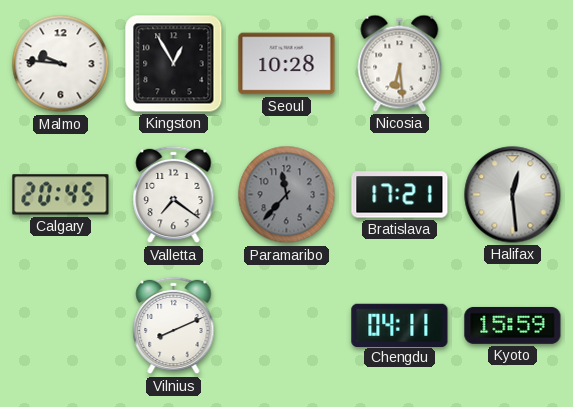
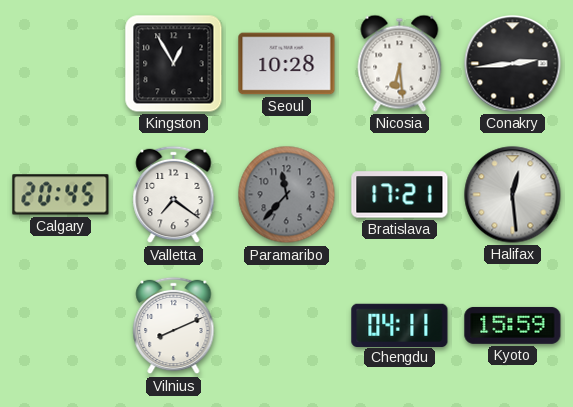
Malmo: 9:46 -> none (61, 64)
Conakry: none -> 2:44 (513, 64)
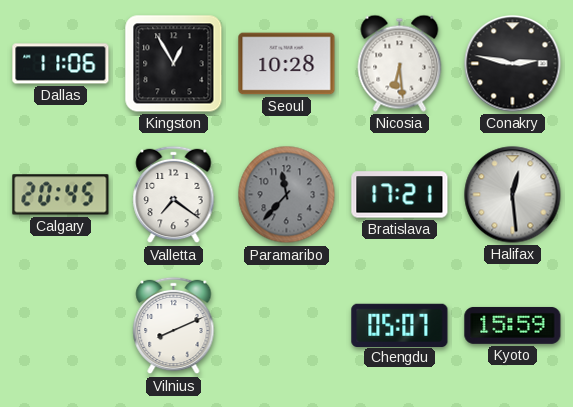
Dallas: none -> 11:06 (61, 64)
Conakry: 2:44 -> 2:47 (513, 64)
Chengdu: 04:11 -> 05:07 (400, 325)
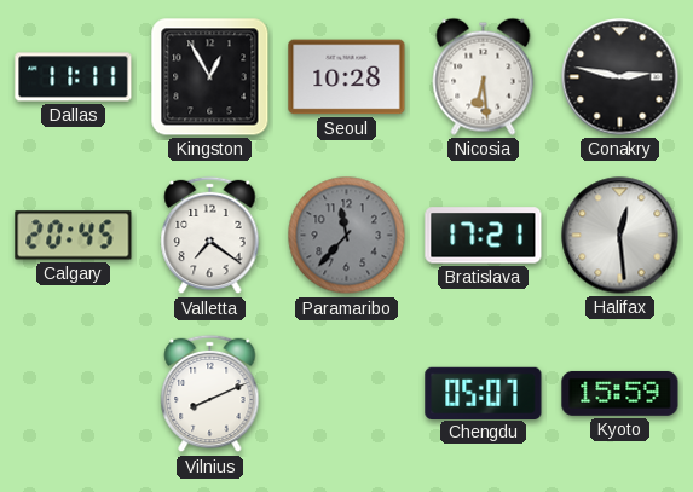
Dallas: 11:06 -> 11:11 (74, 77)
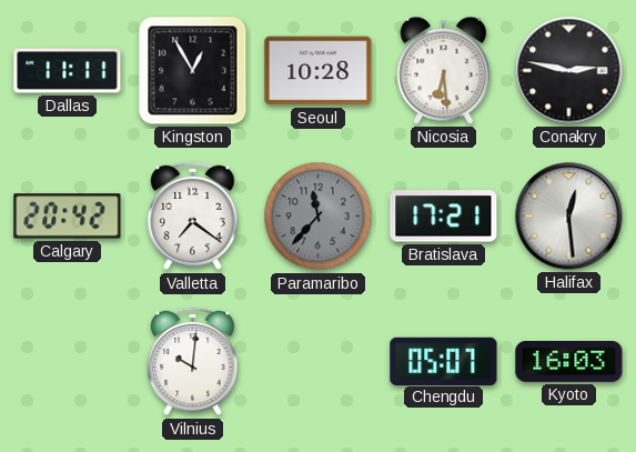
Calgary: 20:45 -> 20:42 (68, 217)
Vilnius: 8:11 -> 10:01 (193, 362)
Kyoto: 15:59 -> 16:03 (569, 361)
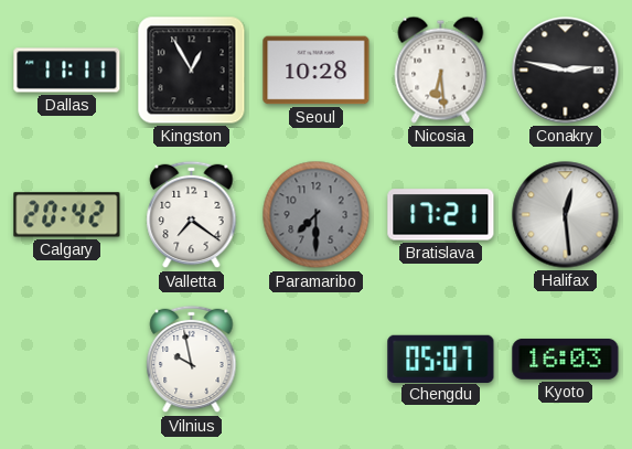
Paramaribo: 11:37 -> 7:30 (317, 215)
Vilnius: 10:01 -> 9:58 (192, 360)
